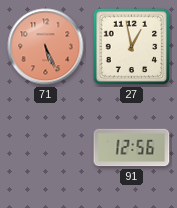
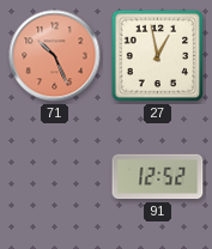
71: 5:26 -> 10:26 (55, 56)
91: 12:56 -> 12:52 (158, 177)
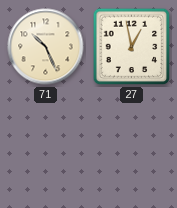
71 dial: salmon -> cream (46, 47)
91: 12:52 -> none (158, 177)
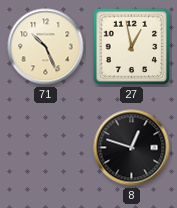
8: none -> 12:48 (132, 148)
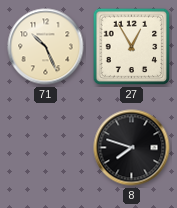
27: 12:58 -> 12:55 (132, 47)
8: 12:48 -> 7:48 (132, 148)
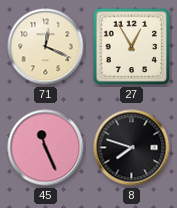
71: 10:26 -> 12:19 (46, 47)
45: none -> 11:26 (46, 148)
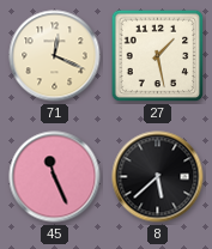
27: 12:55 -> 1:28 (158, 56)
8: 7:48 -> 5:38 (158, 177)
